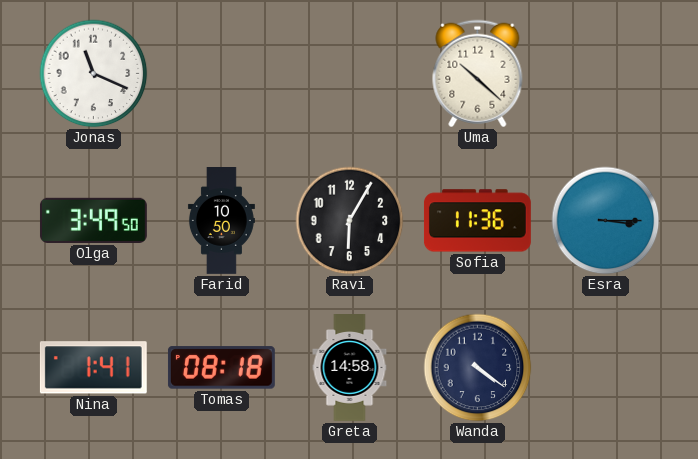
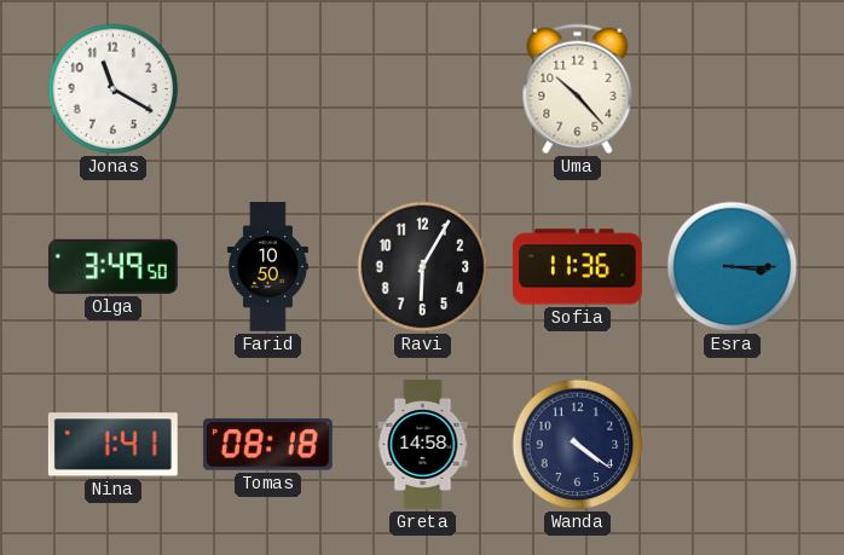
Jonas: 11:19 -> 11:20 (114, 89)
Uma: 10:22 -> 10:23 (578, 89)
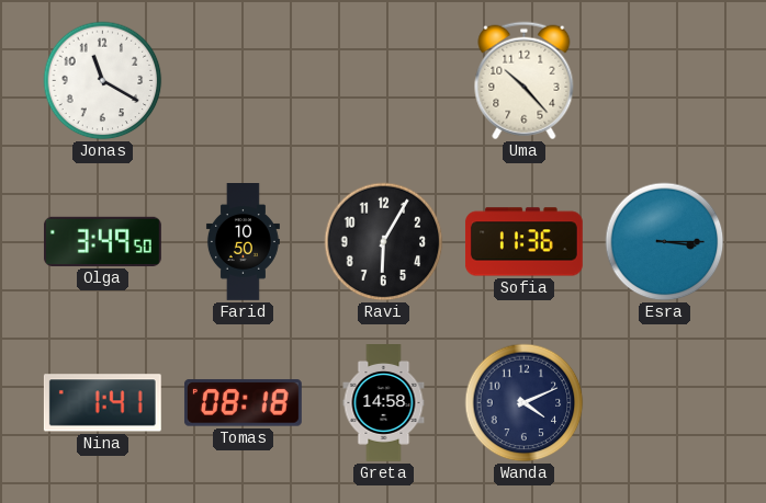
Wanda: 4:21 -> 4:11 (525, 403)
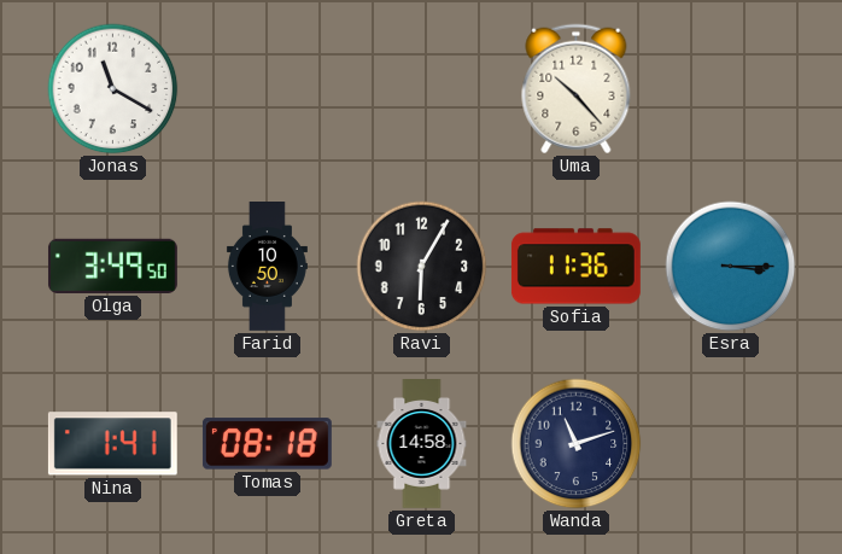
Wanda: 4:11 -> 11:12 (577, 444)
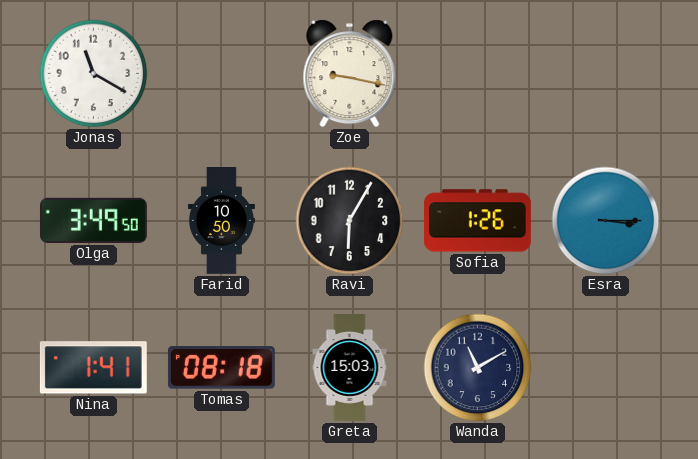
Zoe: none -> 9:17 (350, 74)
Uma: 10:23 -> none (577, 89)
Sofia: 11:36 -> 1:26 (477, 221)
Greta: 14:58 -> 15:03 (350, 368)
Wanda: 11:12 -> 11:10 (478, 368)
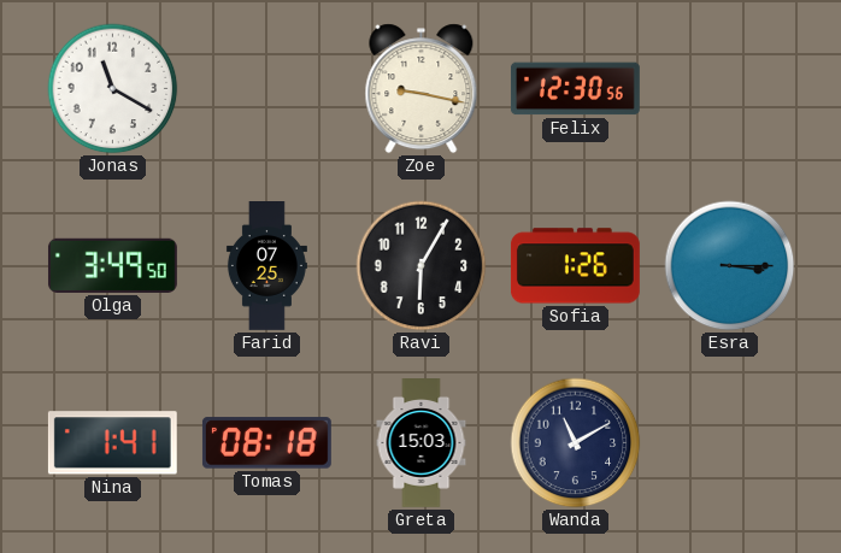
Felix: none -> 12:30 (575, 89)
Farid: 10:50 -> 07:25 (266, 266)
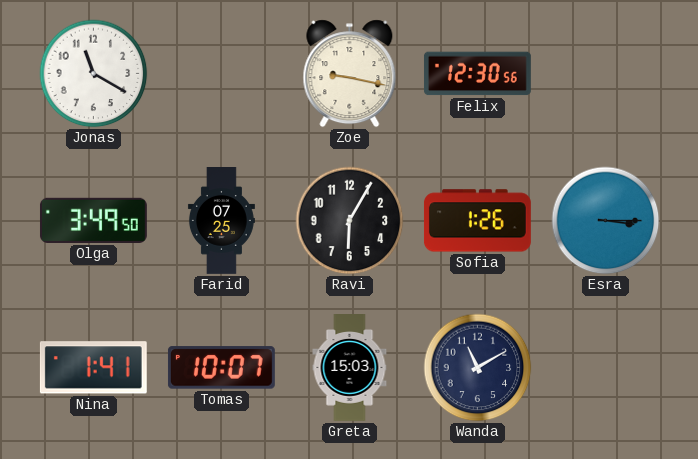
Tomas: 08:18 -> 10:07 (221, 368)
